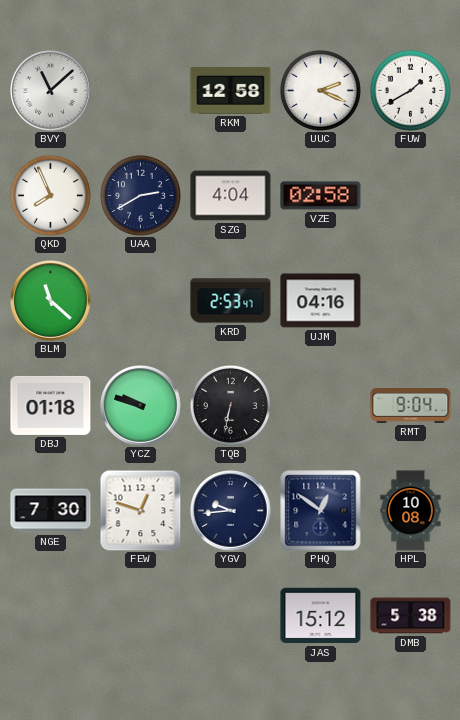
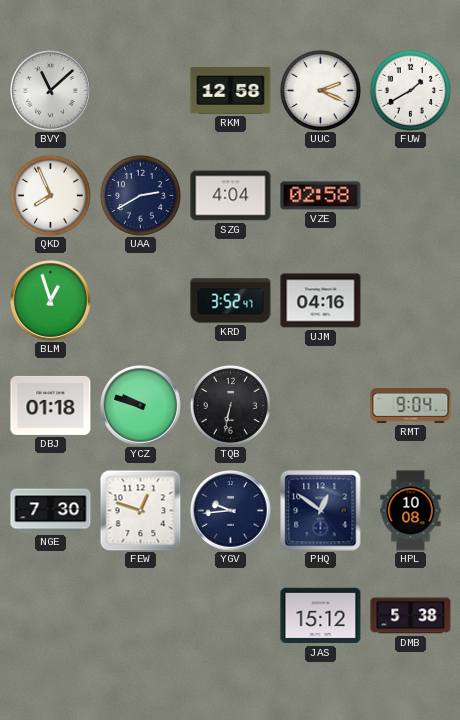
BLM: 11:22 -> 12:57 (51, 301)
KRD: 2:53 -> 3:52 (231, 301)
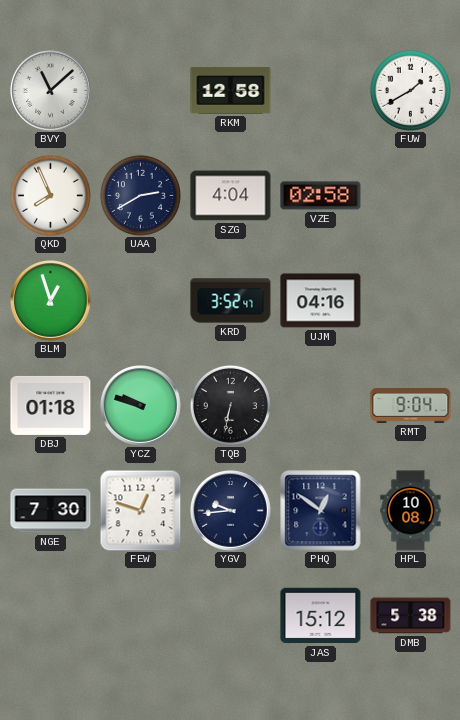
UUC: 2:19 -> none (320, 90)
